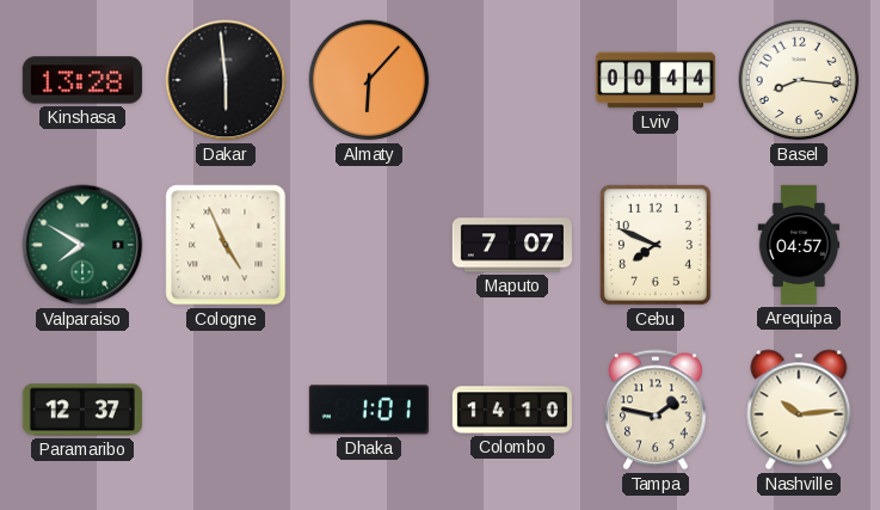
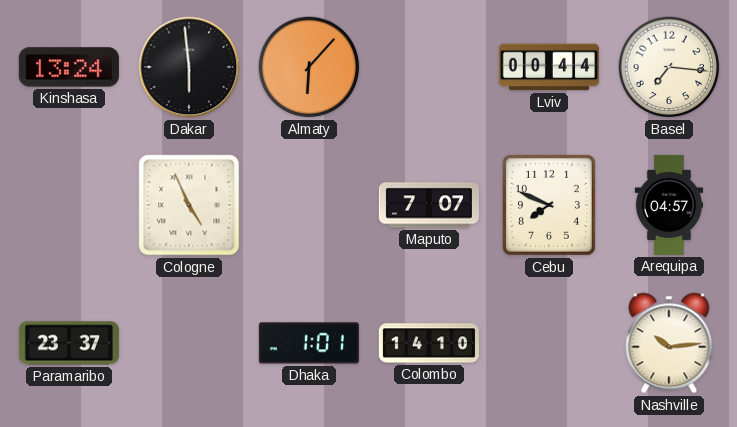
Kinshasa: 13:28 -> 13:24 (69, 67)
Basel: 8:16 -> 7:16 (669, 67)
Valparaiso: 7:50 -> none (82, 245)
Paramaribo: 12:37 -> 23:37 (69, 343)
Tampa: 1:47 -> none (656, 410)
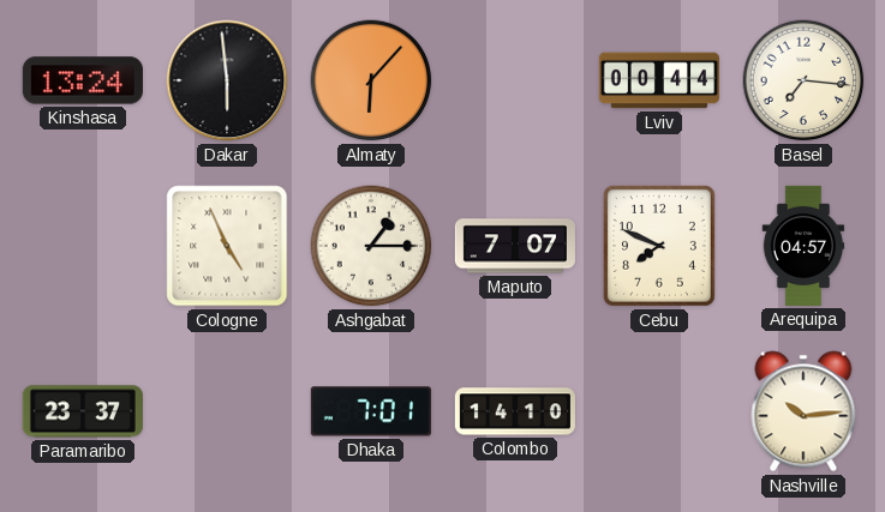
Ashgabat: none -> 1:15 (371, 246)
Dhaka: 1:01 -> 7:01 (371, 411)
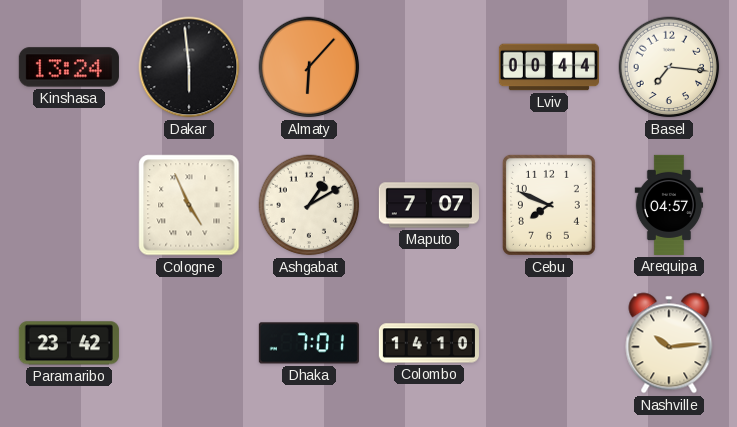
Ashgabat: 1:15 -> 1:10 (309, 205)
Paramaribo: 23:37 -> 23:42 (69, 343)
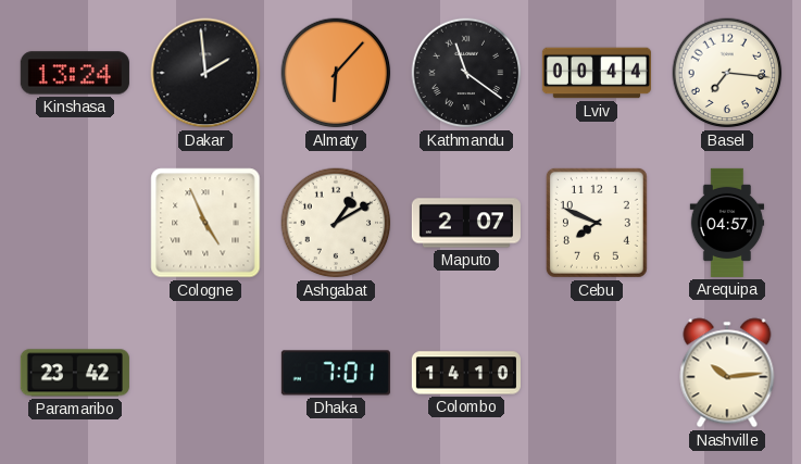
Dakar: 5:59 -> 1:59 (205, 73)
Kathmandu: none -> 11:21 (466, 73)
Maputo: 7:07 -> 2:07 (466, 223)
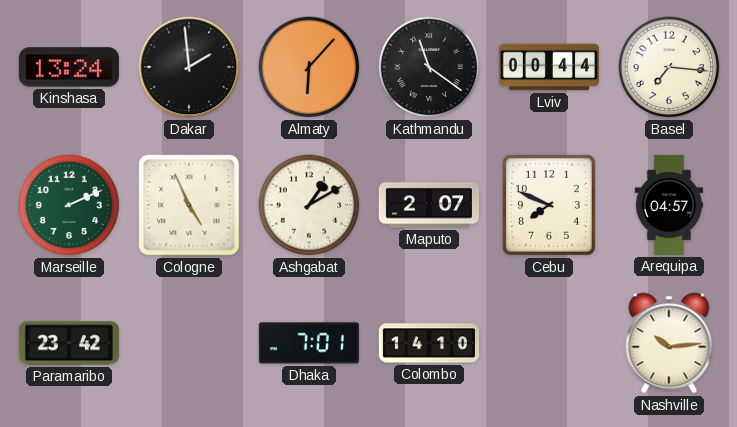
Marseille: none -> 2:11 (69, 205)
